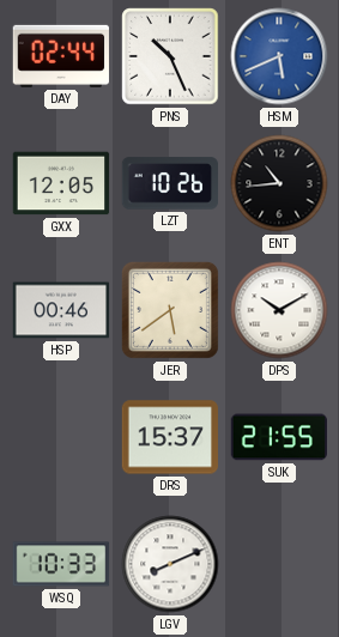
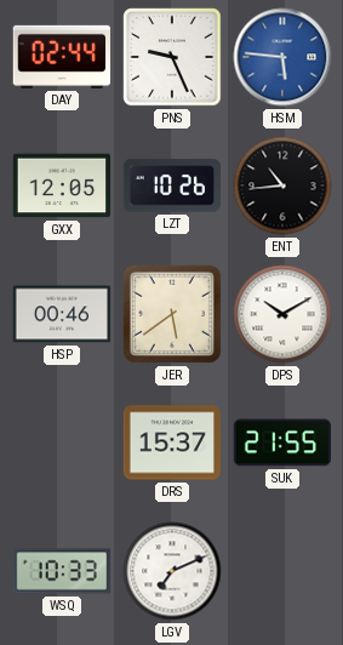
PNS: 10:26 -> 9:26 (172, 57)
HSM: 5:41 -> 5:46 (282, 57)
LGV: 8:11 -> 7:11 (172, 571)
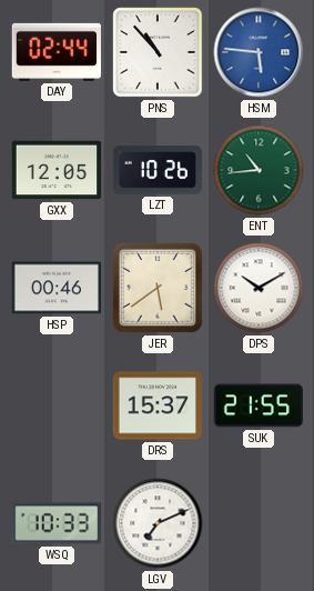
PNS: 9:26 -> 10:53 (158, 52)
ENT dial: black -> green (259, 170)
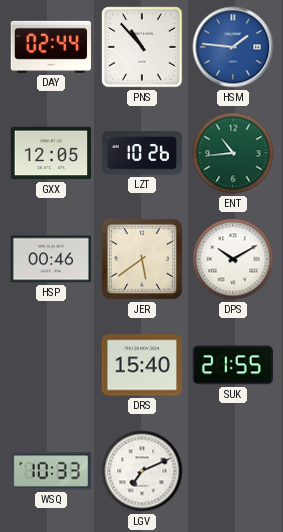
HSM: 5:46 -> 1:46 (233, 47)
DRS: 15:37 -> 15:40 (142, 365)
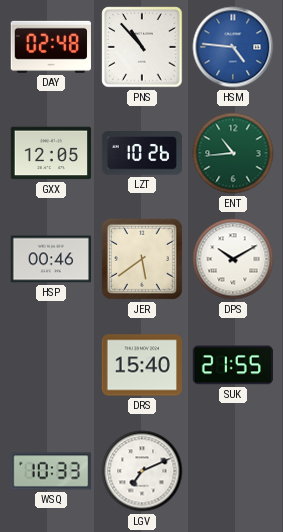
DAY: 02:44 -> 02:48 (51, 47)
HSM: 1:46 -> 4:46 (233, 47)
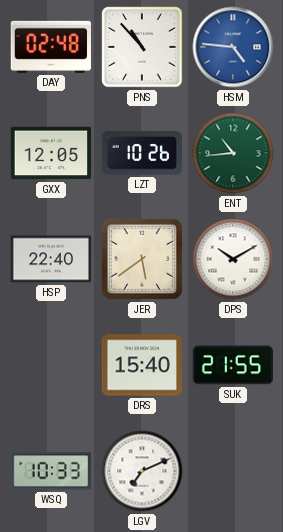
HSP: 00:46 -> 22:40 (51, 259)
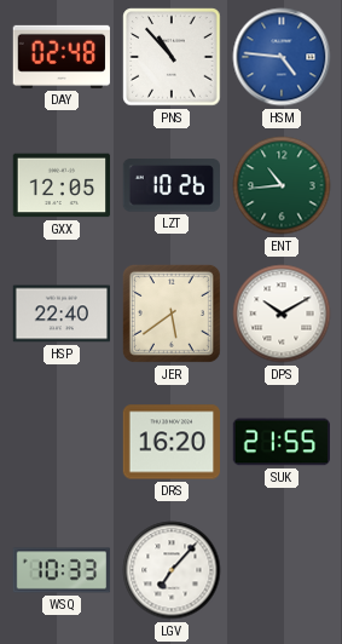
DRS: 15:40 -> 16:20 (172, 442)
LGV: 7:11 -> 7:07 (172, 570)
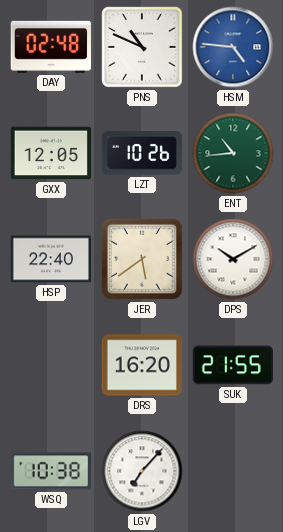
PNS: 10:53 -> 10:49 (142, 47)
WSQ: 10:33 -> 10:38 (51, 471)
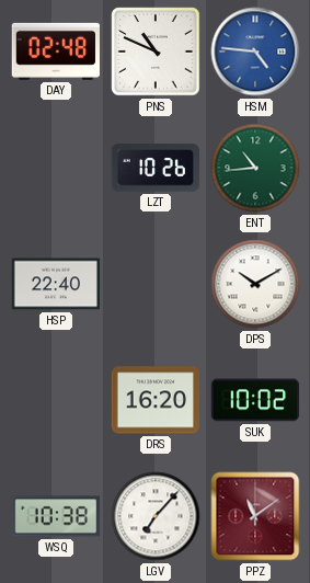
GXX: 12:05 -> none (51, 153)
JER: 5:39 -> none (142, 259)
SUK: 21:55 -> 10:02 (254, 400)
PPZ: none -> 11:09 (255, 516)
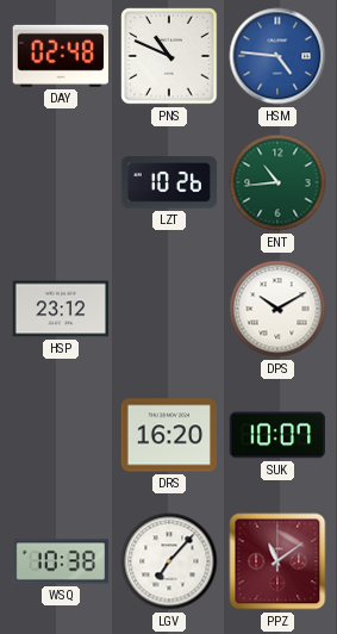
HSP: 22:40 -> 23:12 (61, 309)
SUK: 10:02 -> 10:07 (276, 435)
